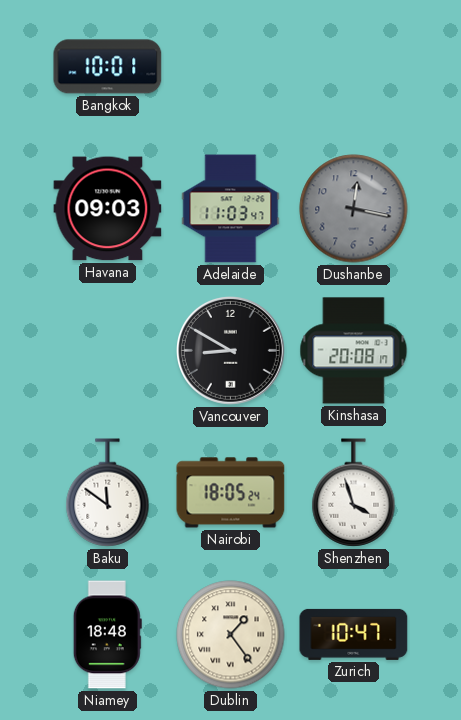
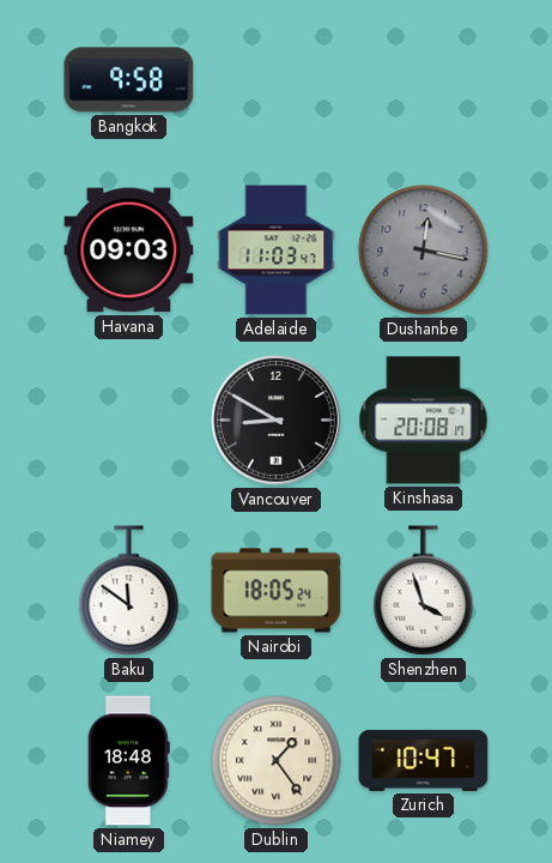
Bangkok: 10:01 -> 9:58 (129, 80)
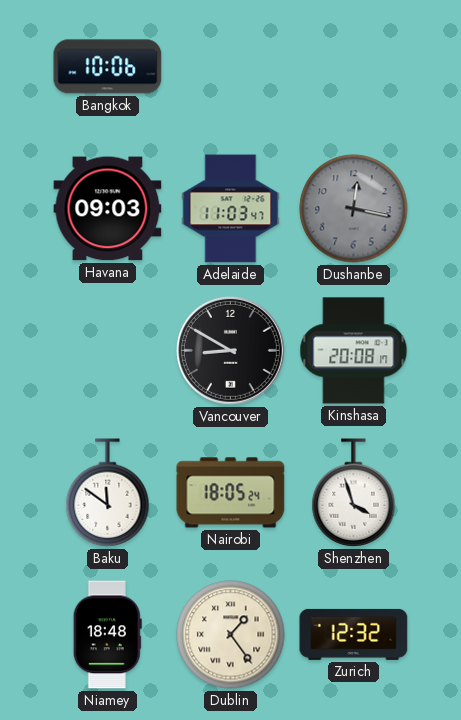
Bangkok: 9:58 -> 10:06 (108, 67)
Zurich: 10:47 -> 12:32 (354, 634)
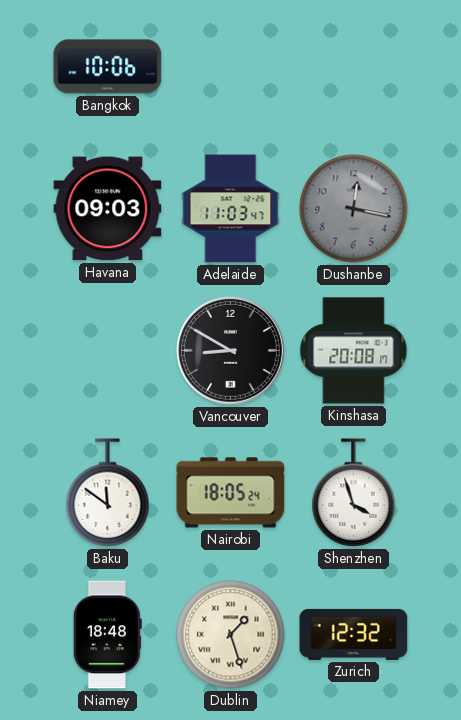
Dublin: 1:24 -> 1:27 (231, 635)
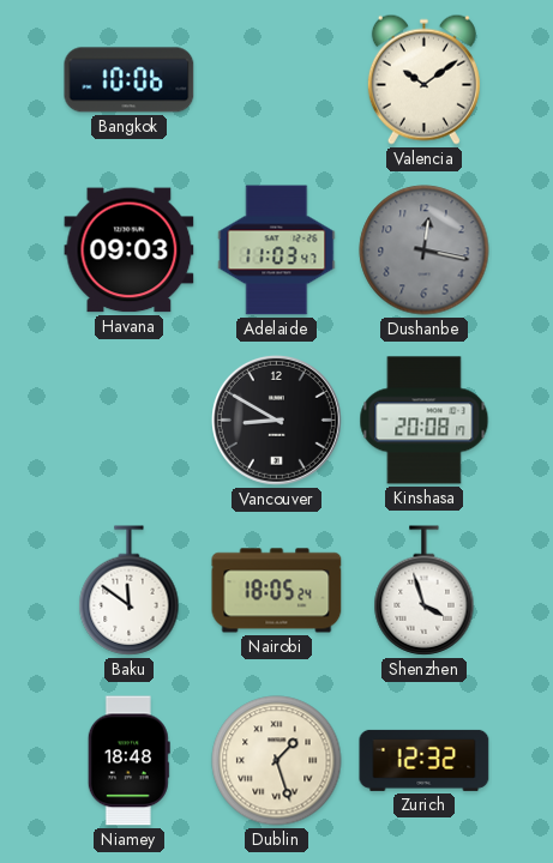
Valencia: none -> 10:09 (423, 79)
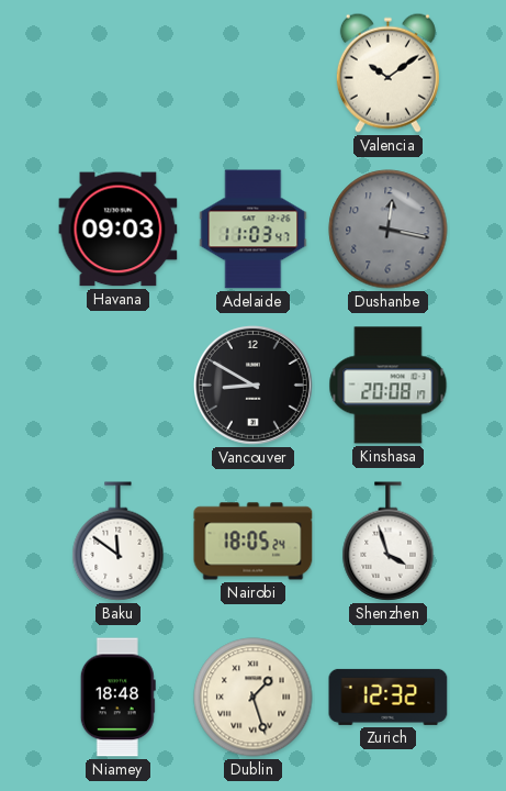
Bangkok: 10:06 -> none (130, 80)
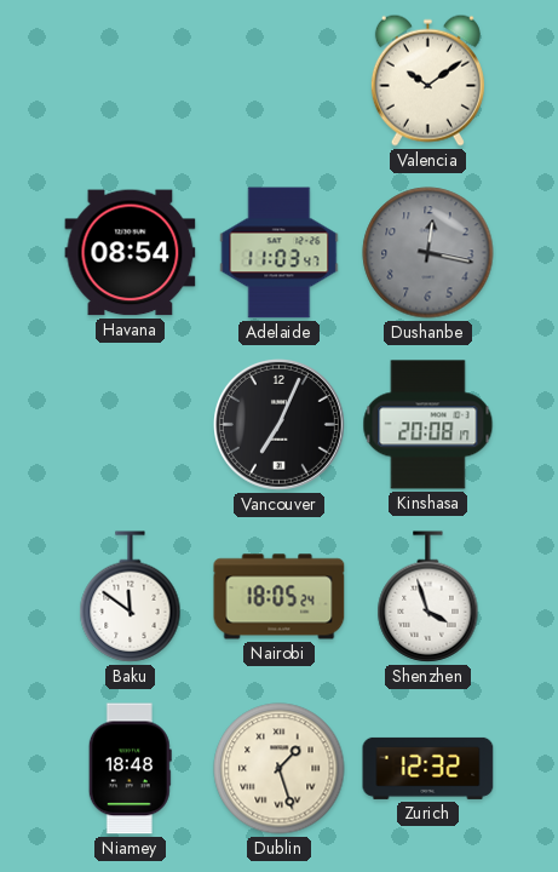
Havana: 09:03 -> 08:54 (131, 253)
Vancouver: 8:50 -> 7:04 (278, 424)
